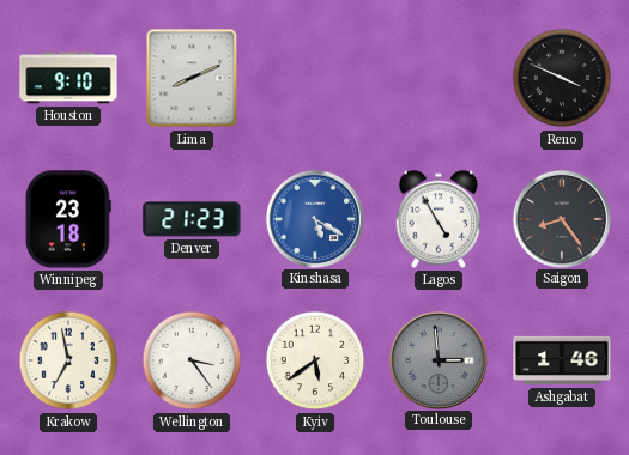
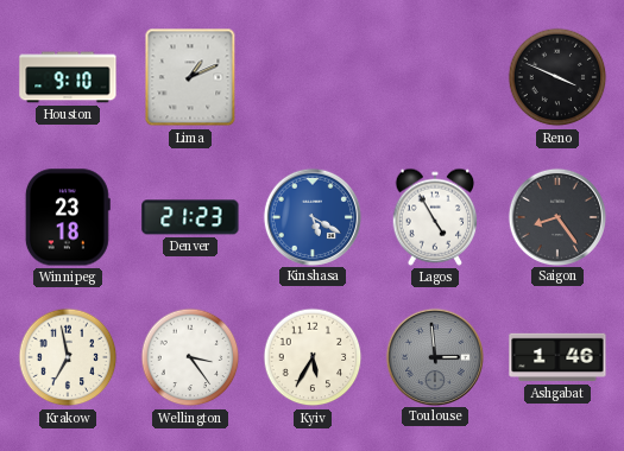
Lima: 8:11 -> 1:11 (190, 77)
Kyiv: 5:39 -> 5:35 (313, 357)
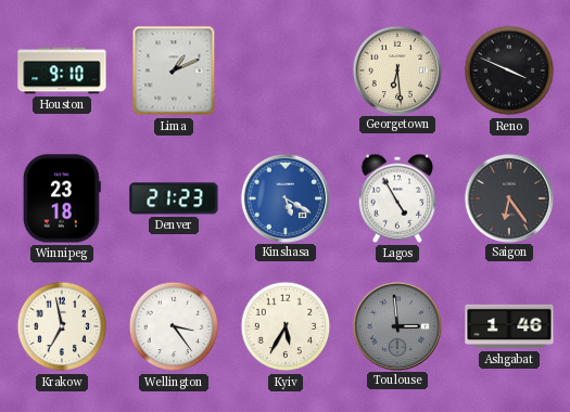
Georgetown: none -> 6:29 (396, 69)
Saigon: 8:24 -> 6:24 (508, 197)
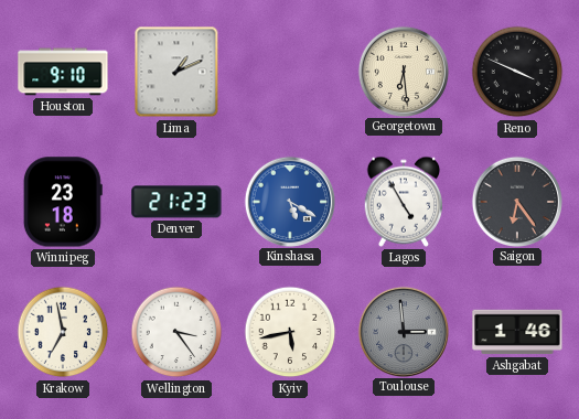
Kyiv: 5:35 -> 5:43 (290, 332)
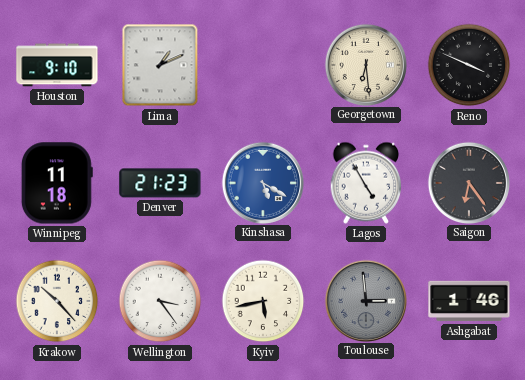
Winnipeg: 23:18 -> 11:18 (57, 183)
Krakow: 6:58 -> 10:23 (57, 301)
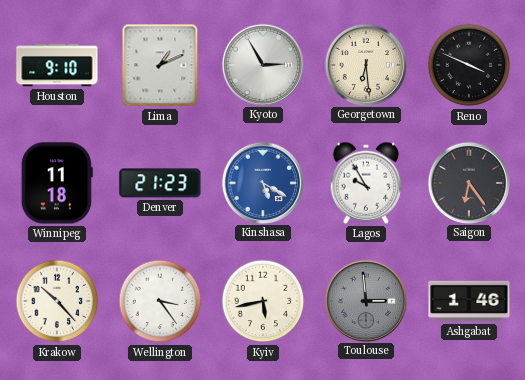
Kyoto: none -> 2:55 (262, 64)
Lagos: 4:55 -> 9:55 (366, 183)
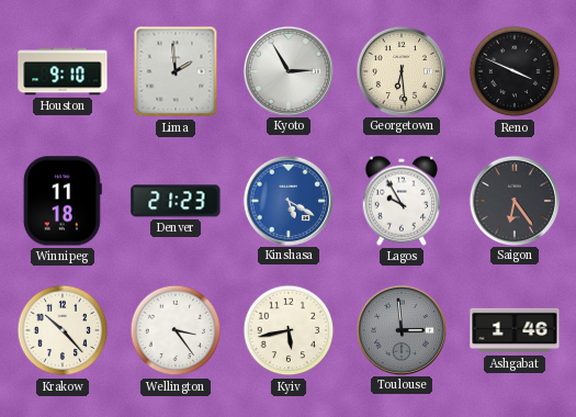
Lima: 1:11 -> 1:59 (176, 71)
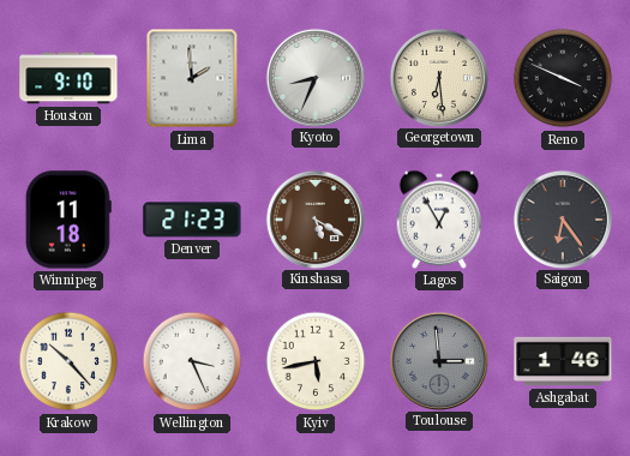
Kyoto: 2:55 -> 8:34 (314, 77)
Kinshasa dial: blue -> brown (314, 218)
Lagos: 9:55 -> 12:55 (439, 220)
Wellington: 3:24 -> 3:26 (192, 361)
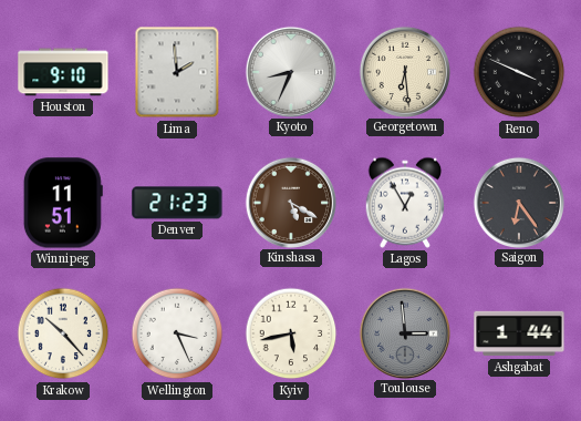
Winnipeg: 11:18 -> 11:51 (63, 203)
Ashgabat: 1:46 -> 1:44 (519, 333)
